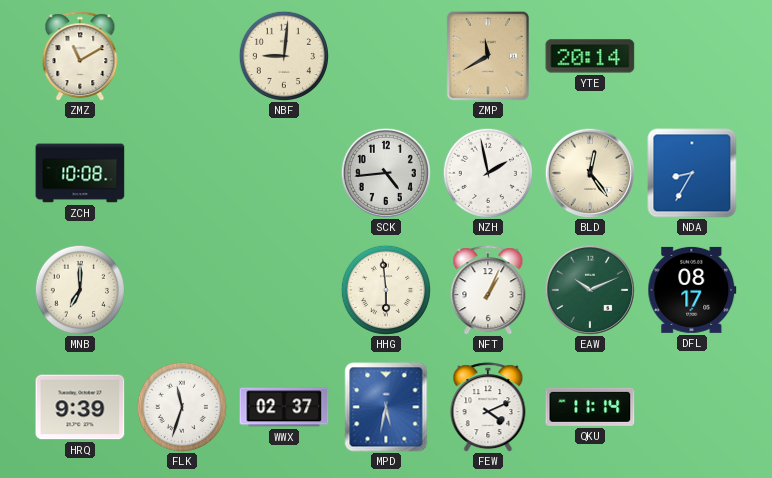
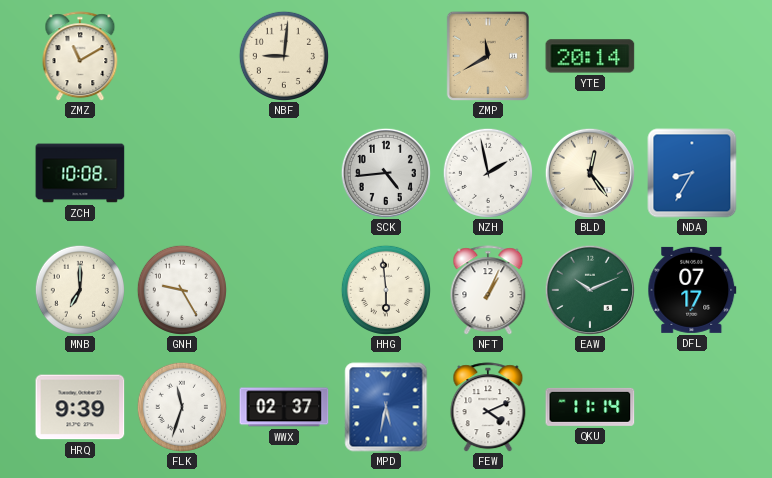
GNH: none -> 9:25 (182, 290)
DFL: 08:17 -> 07:17 (692, 290)
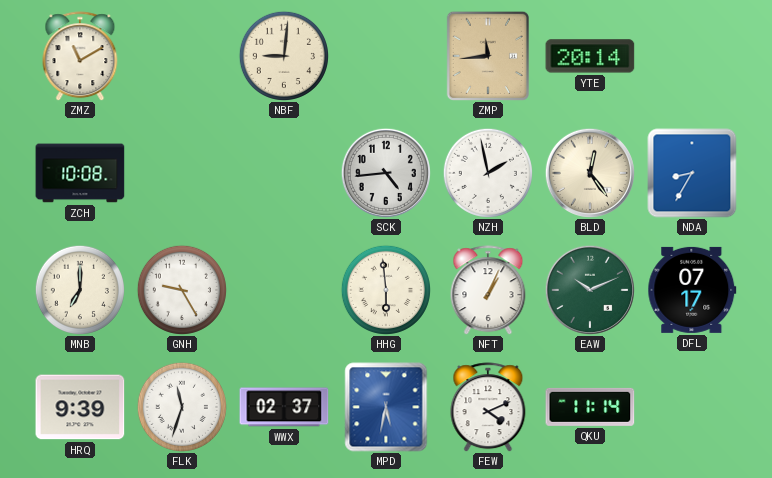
ZMP: 11:40 -> 11:44 (487, 56)
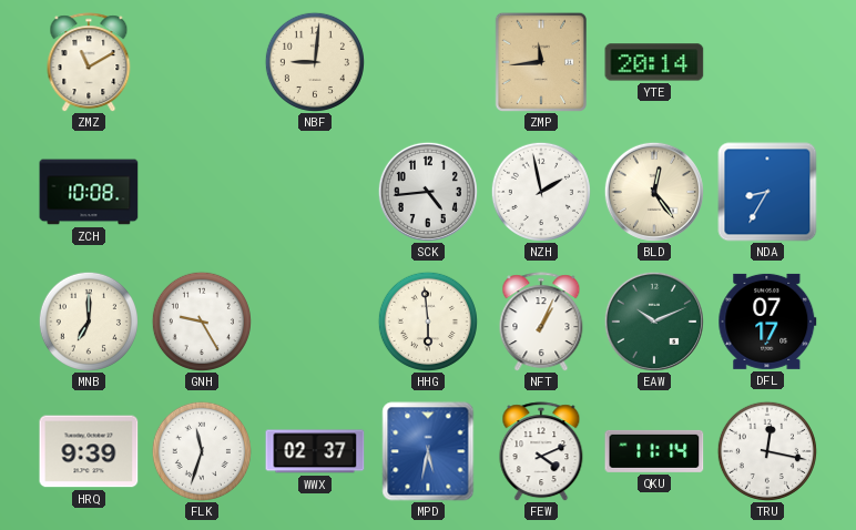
TRU: none -> 12:17 (767, 451)
